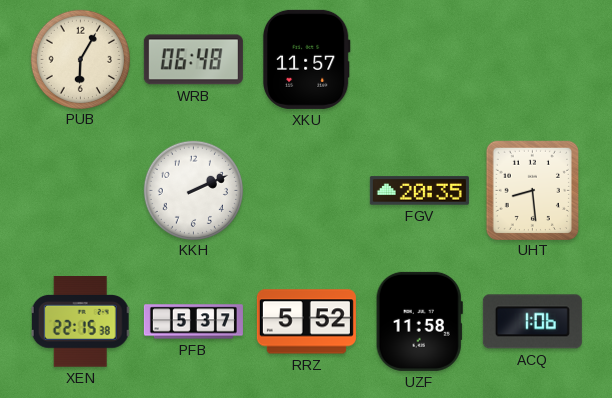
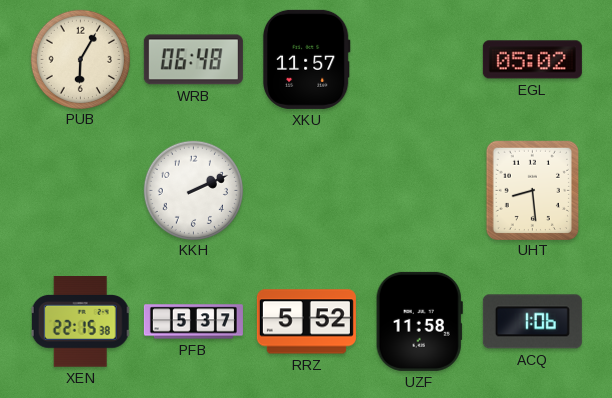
EGL: none -> 05:02 (532, 60)
FGV: 20:35 -> none (419, 191)
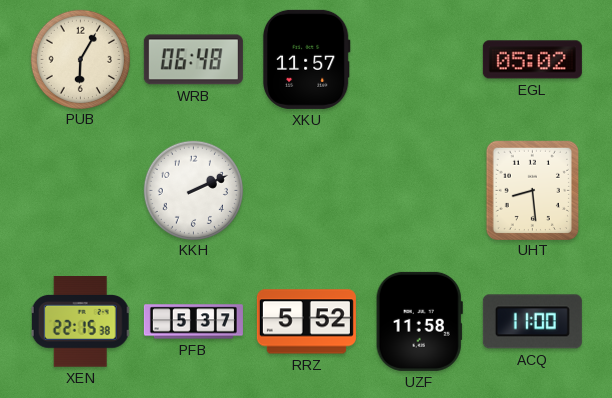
ACQ: 1:06 -> 11:00 (532, 322)
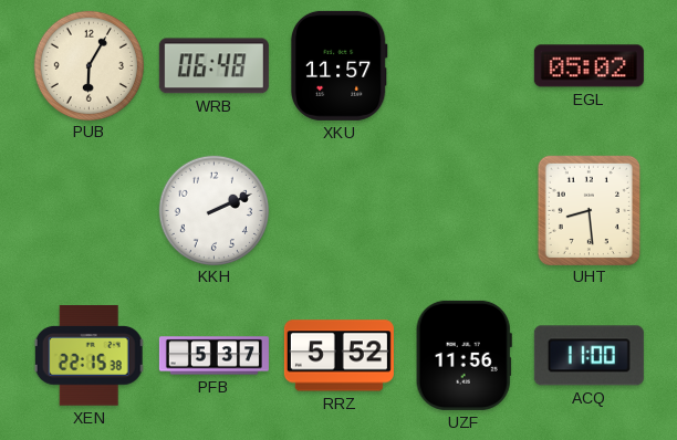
UZF: 11:58 -> 11:56 (464, 355)
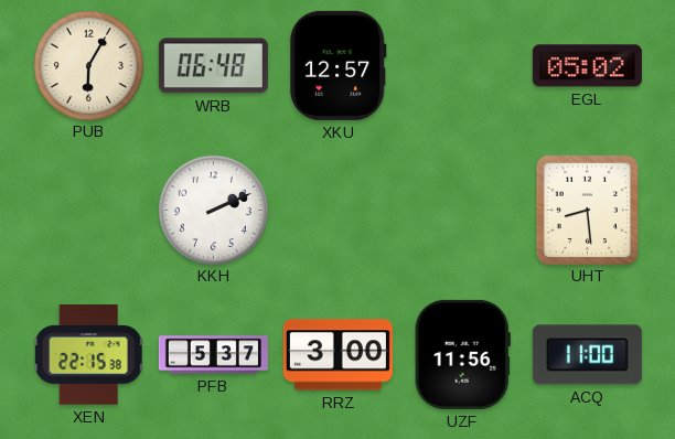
XKU: 11:57 -> 12:57 (337, 65)
RRZ: 5:52 -> 3:00 (337, 355)
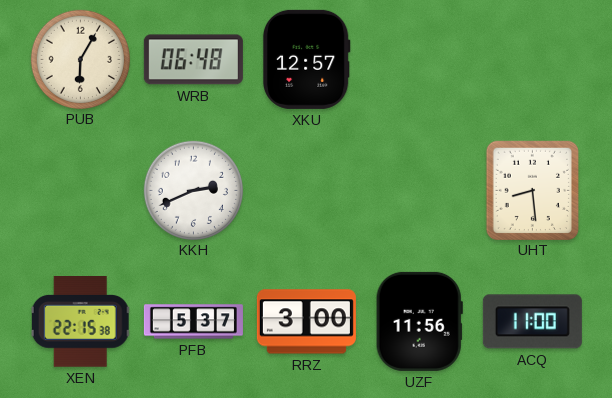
EGL: 05:02 -> none (587, 66)
KKH: 2:11 -> 2:41 (193, 190)
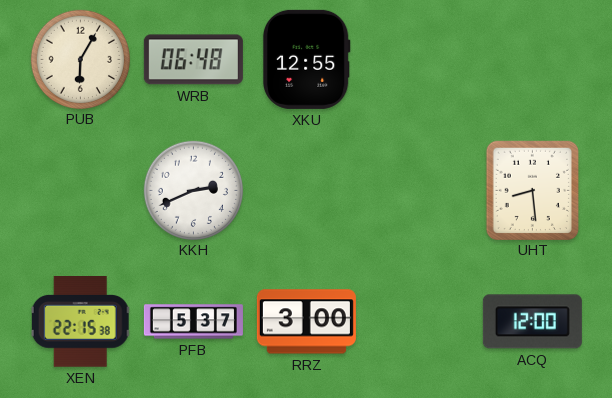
XKU: 12:57 -> 12:55 (306, 59)
UZF: 11:56 -> none (419, 321)
ACQ: 11:00 -> 12:00 (532, 322)
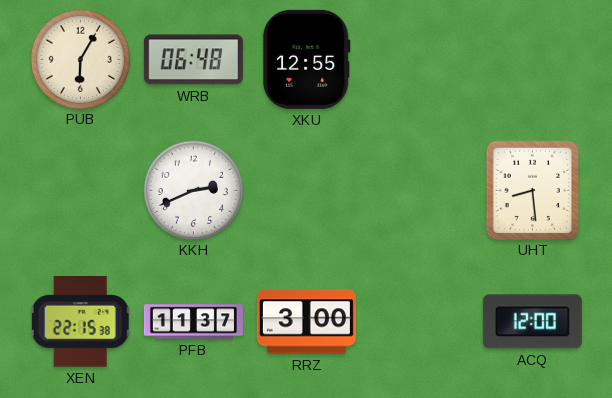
PFB: 5:37 -> 11:37 (193, 322)
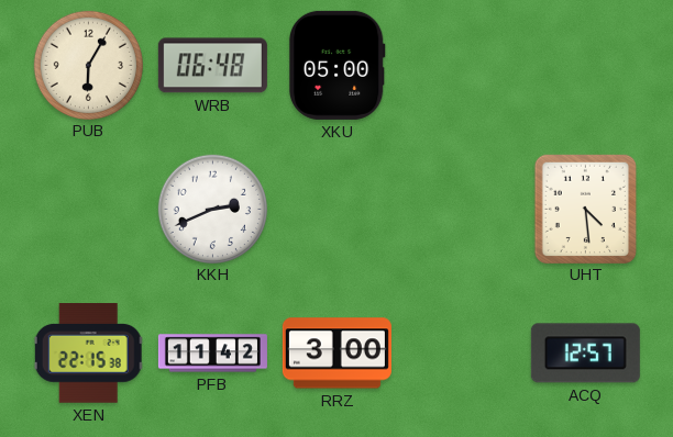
XKU: 12:55 -> 05:00 (336, 65)
UHT: 8:29 -> 4:29 (585, 209)
PFB: 11:37 -> 11:42 (212, 354)
ACQ: 12:00 -> 12:57 (585, 354)
